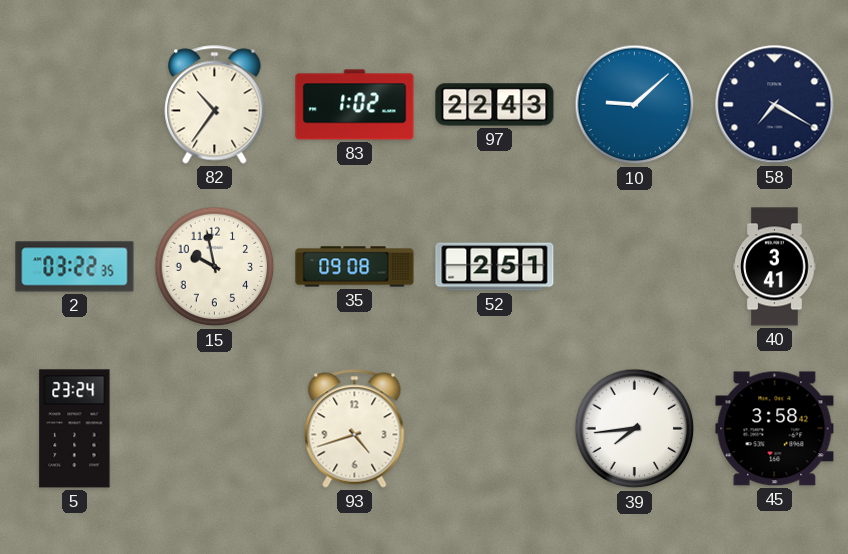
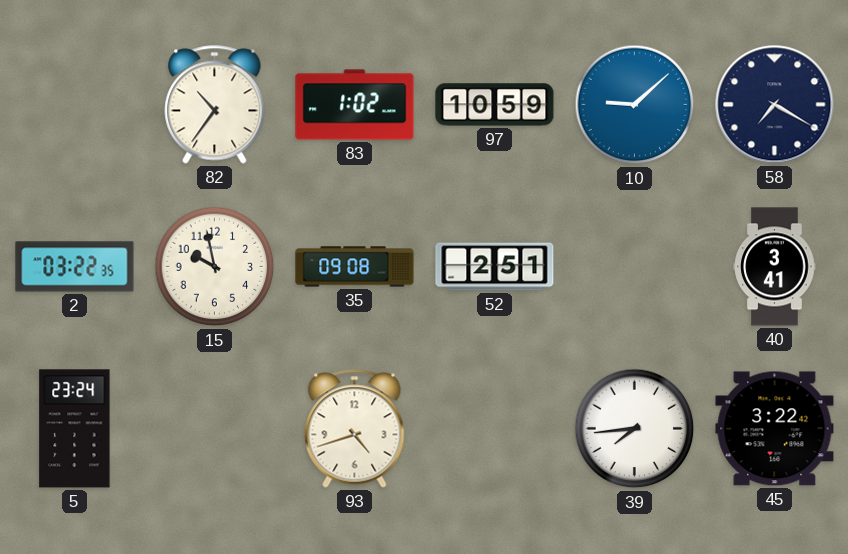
97: 22:43 -> 10:59 (495, 105)
45: 3:58 -> 3:22 (775, 429)
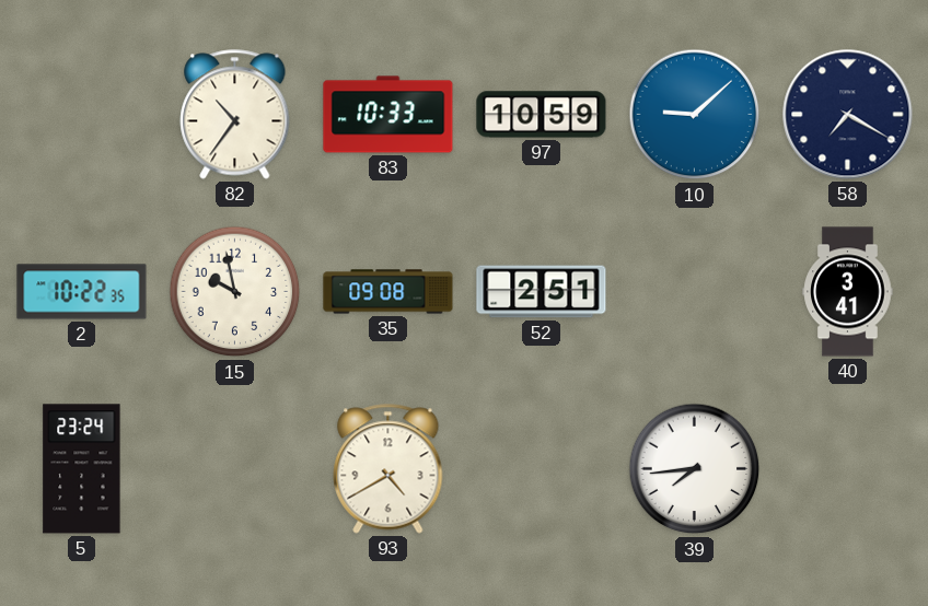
83: 1:02 -> 10:33 (388, 115)
2: 03:22 -> 10:22 (82, 292)
93: 4:42 -> 4:40 (388, 469)
45: 3:22 -> none (775, 429)
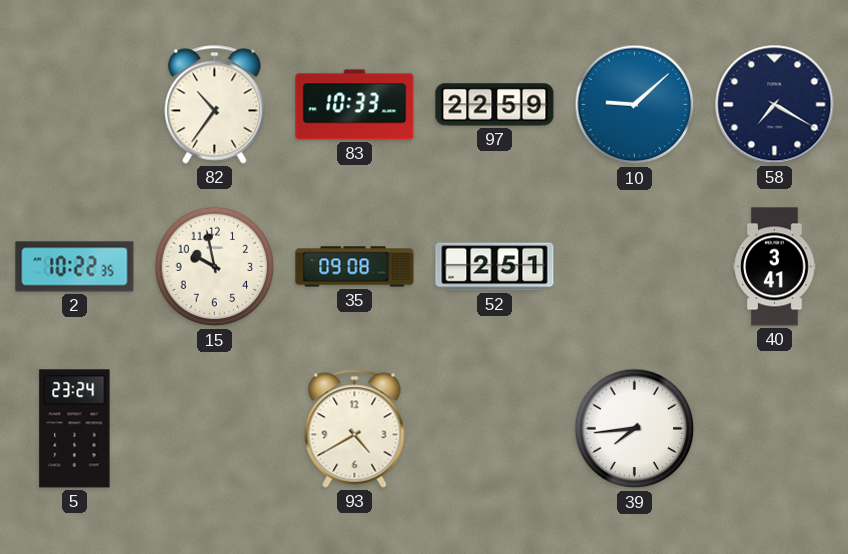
97: 10:59 -> 22:59 (495, 105)
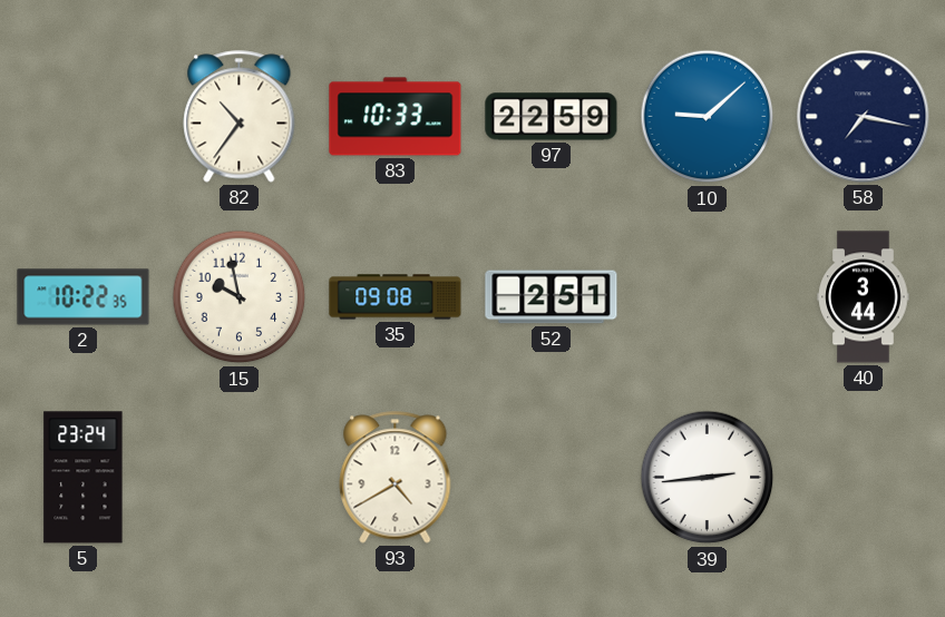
58: 7:20 -> 7:17 (864, 117)
40: 3:41 -> 3:44 (864, 297)
39: 7:44 -> 2:44 (708, 478)
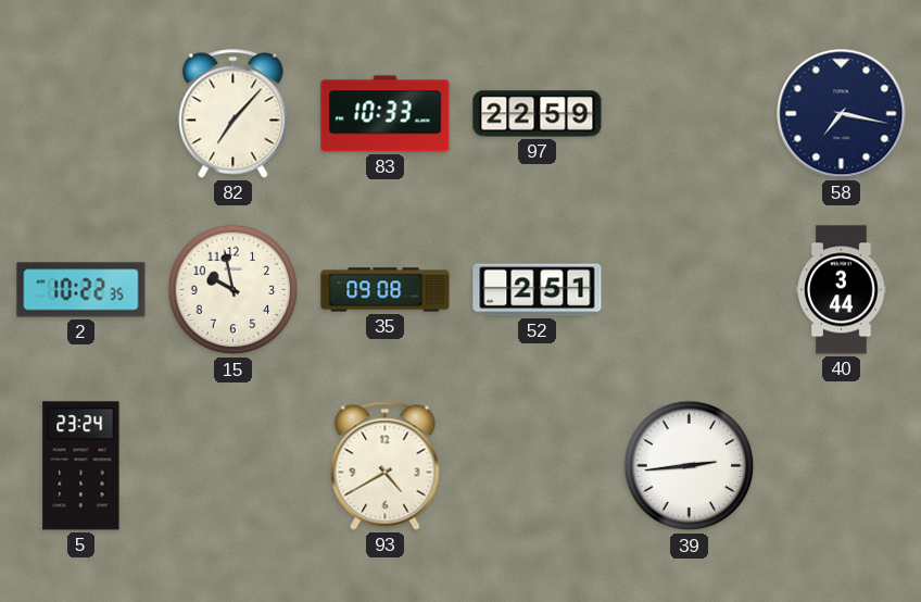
82: 10:36 -> 7:07 (234, 114)
10: 9:08 -> none (708, 117)
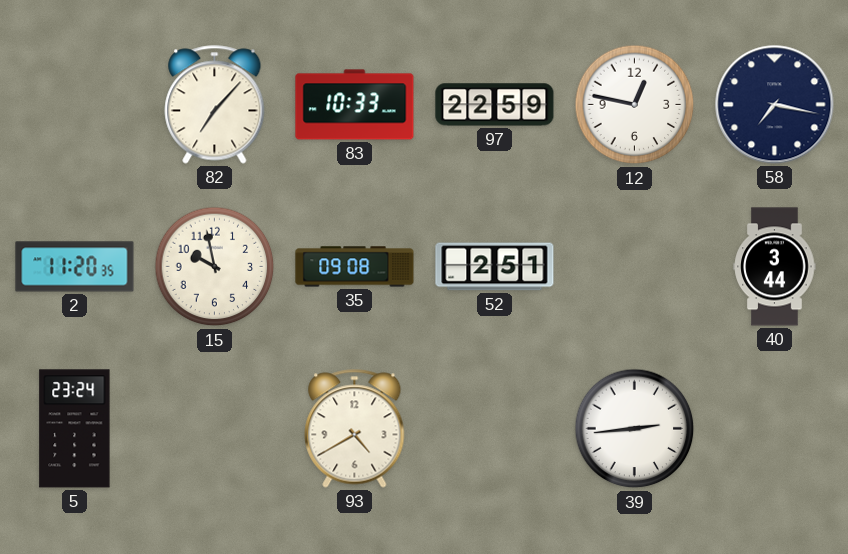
12: none -> 12:47 (635, 105)
2: 10:22 -> 11:20 (75, 267)
